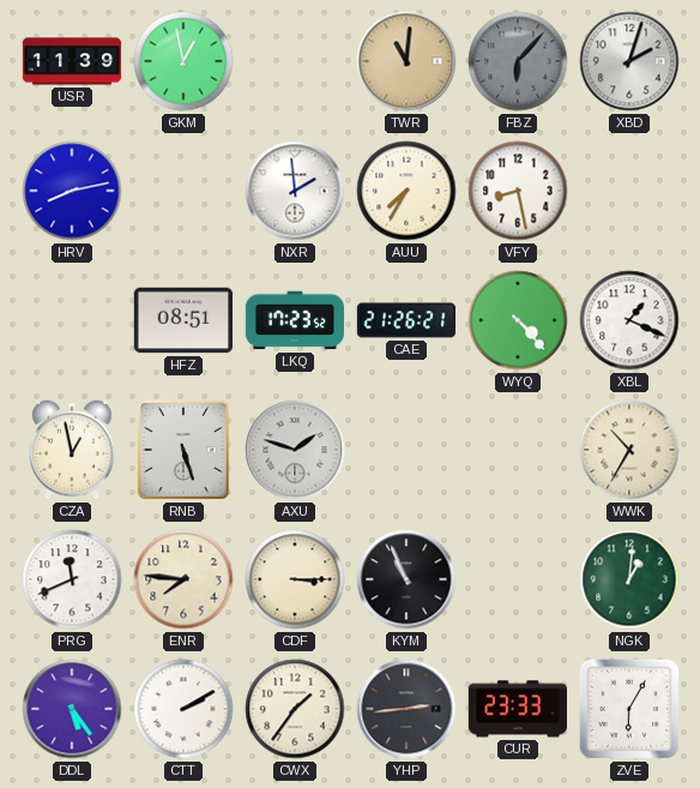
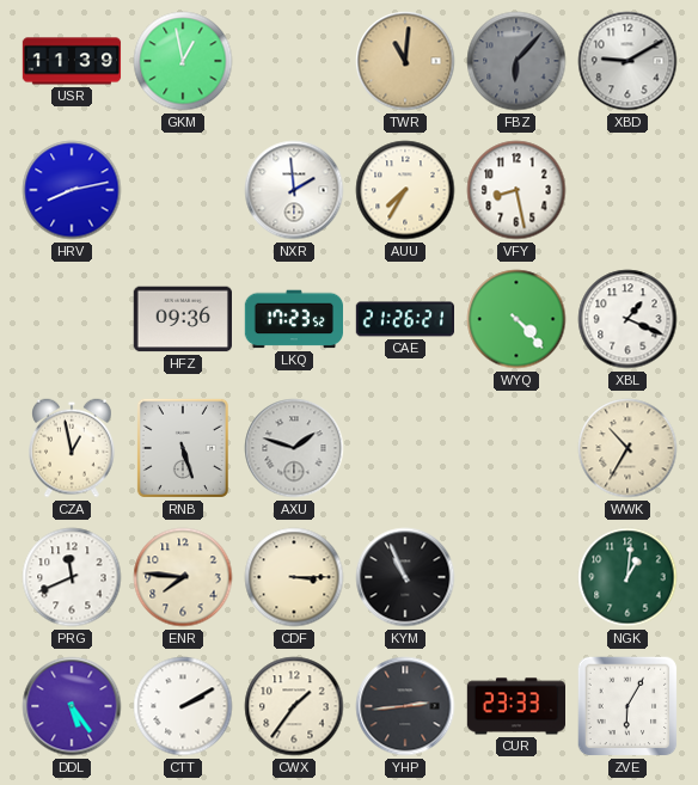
XBD: 2:03 -> 9:10 (627, 61)
HFZ: 08:51 -> 09:36 (182, 319)
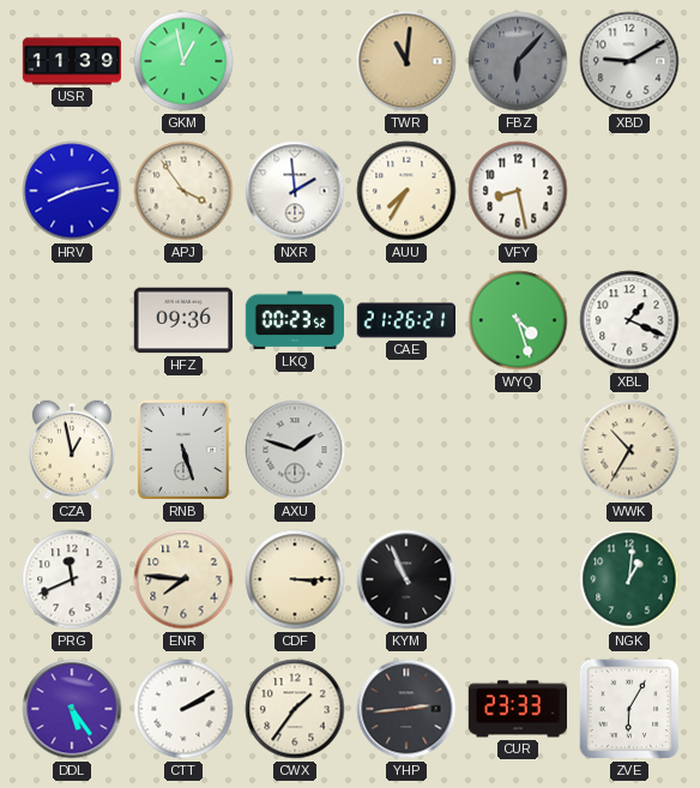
APJ: none -> 3:54 (183, 191)
LKQ: 17:23 -> 00:23 (294, 320)
WYQ: 4:23 -> 4:27 (518, 320)
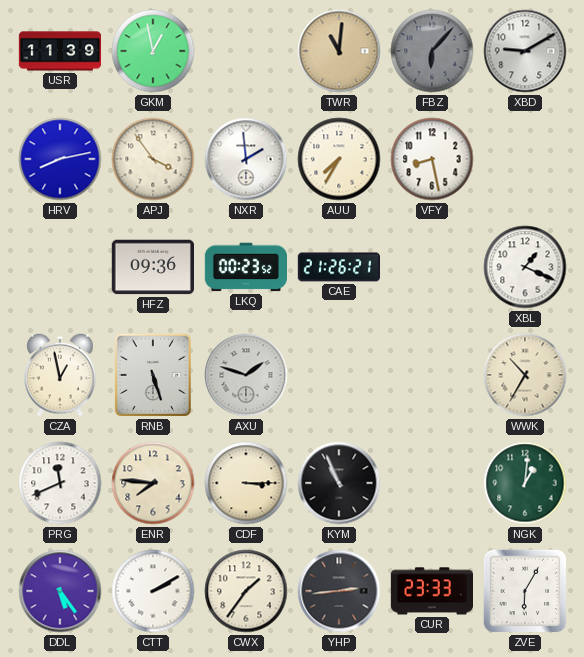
WYQ: 4:27 -> none (518, 320)
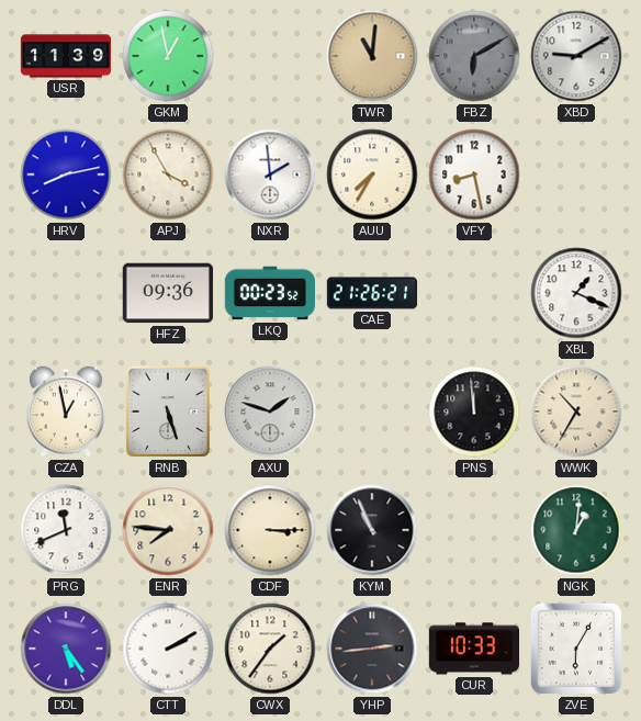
FBZ: 6:07 -> 6:10 (474, 56)
APJ: 3:54 -> 3:55 (168, 174)
PNS: none -> 11:59 (474, 412)
CUR: 23:33 -> 10:33 (473, 649)
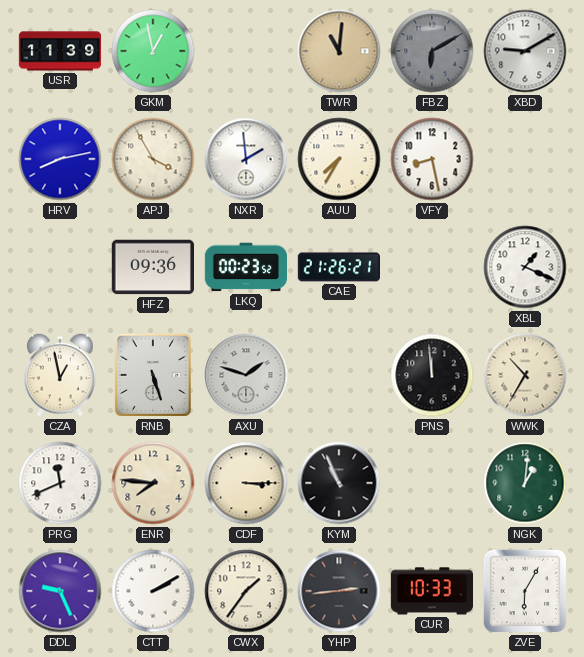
DDL: 5:24 -> 9:26 (60, 591)
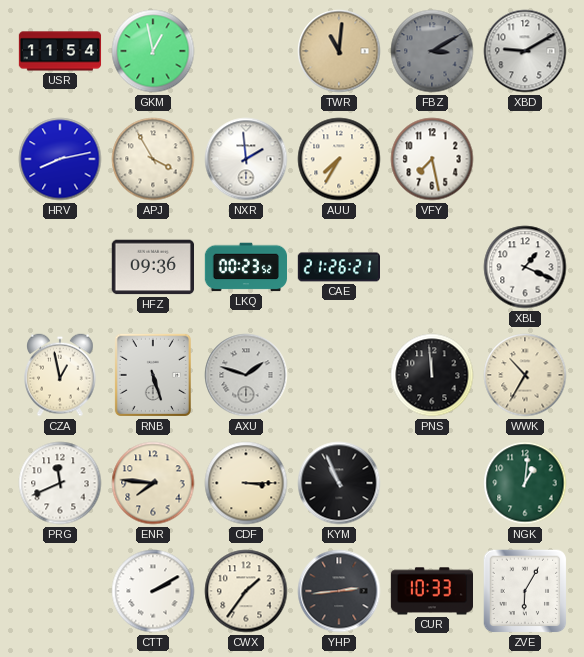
USR: 11:39 -> 11:54 (60, 51)
FBZ: 6:10 -> 3:10 (432, 51)
VFY: 8:28 -> 7:28 (432, 159)
DDL: 9:26 -> none (60, 591)
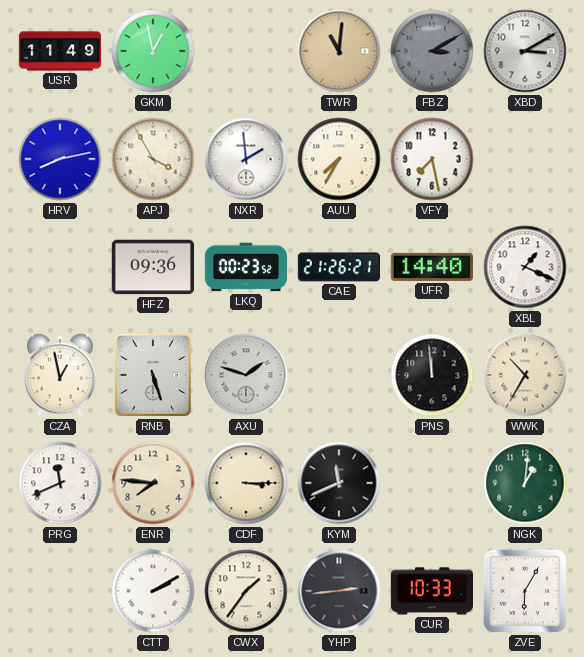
USR: 11:54 -> 11:49 (60, 51)
XBD: 9:10 -> 3:10 (525, 51)
UFR: none -> 14:40 (431, 267)
KYM: 10:56 -> 11:41 (339, 483)
